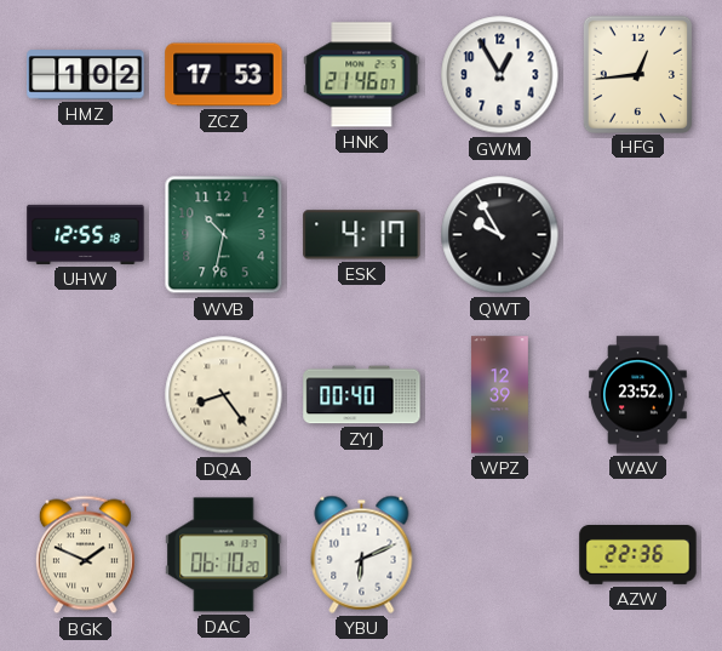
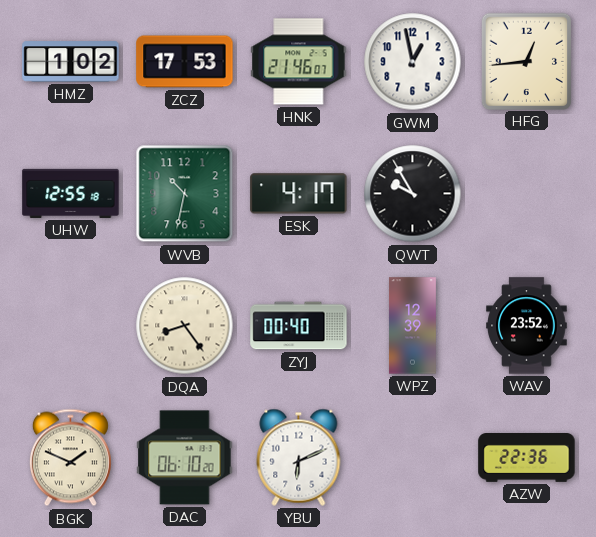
GWM: 12:55 -> 12:58 (413, 62)
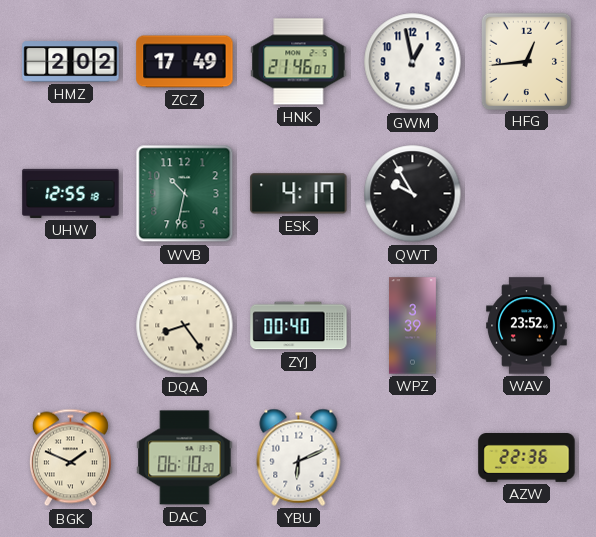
HMZ: 1:02 -> 2:02 (71, 62)
ZCZ: 17:53 -> 17:49 (185, 62)
WPZ: 12:39 -> 3:39 (412, 326)
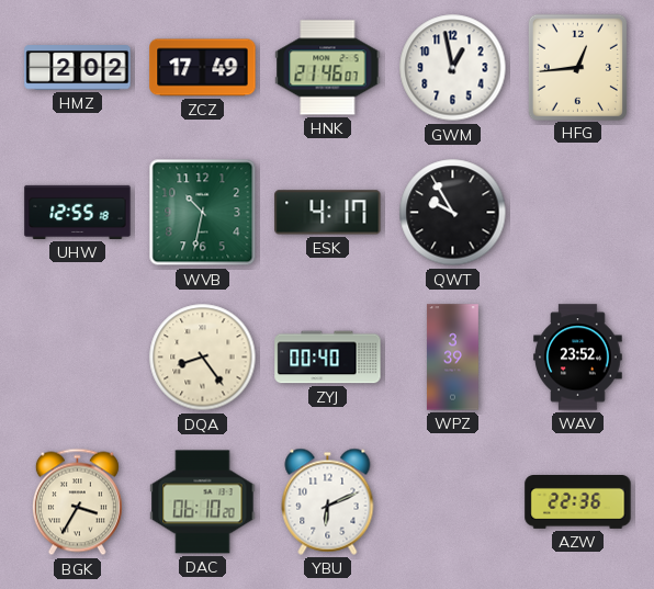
BGK: 1:49 -> 3:35 (77, 502)
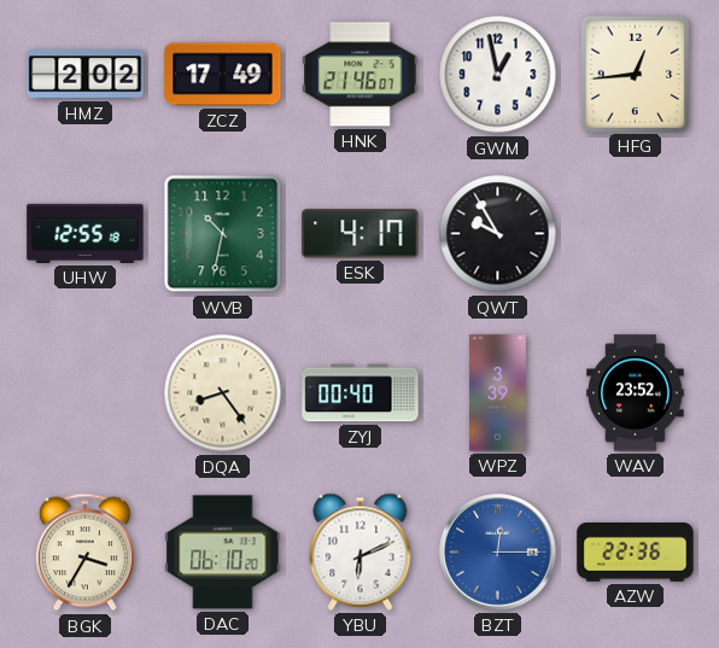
BZT: none -> 12:15 (498, 553)
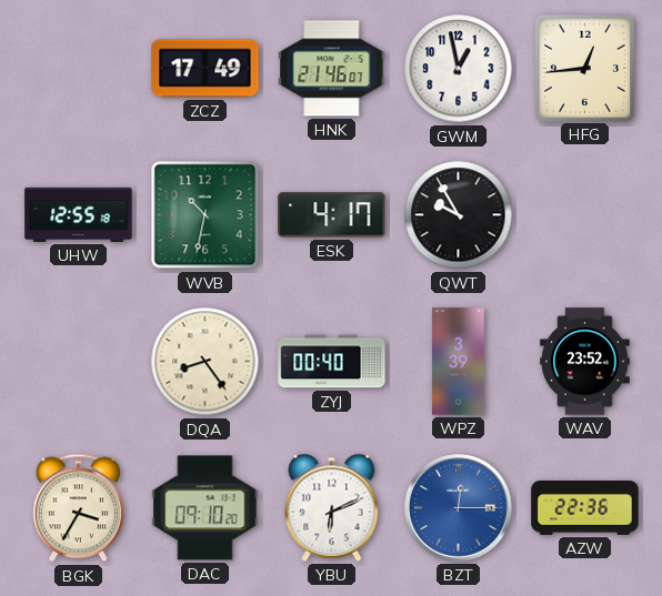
HMZ: 2:02 -> none (86, 75)
DAC: 06:10 -> 09:10 (205, 508)
